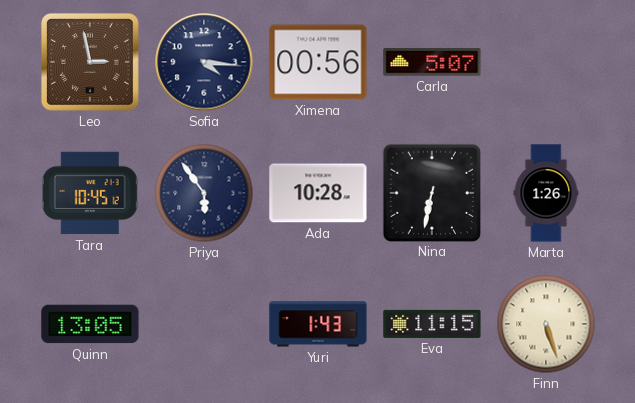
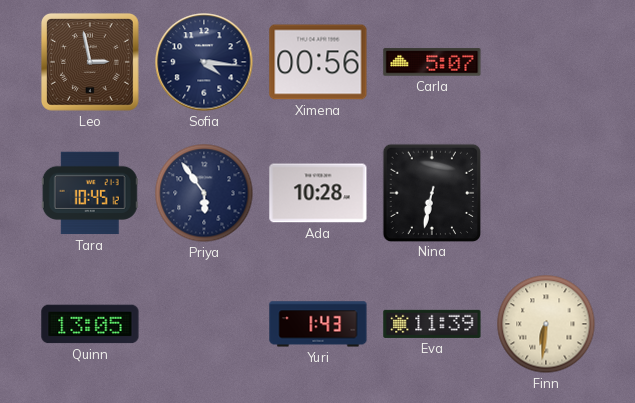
Marta: 1:26 -> none (546, 193)
Eva: 11:15 -> 11:39 (432, 324)
Finn: 5:27 -> 6:31 (546, 324)
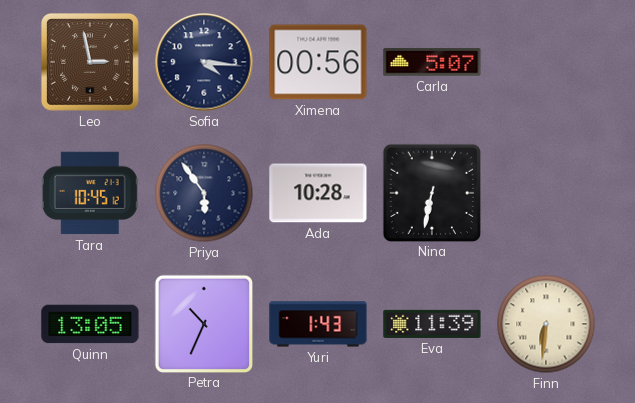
Petra: none -> 10:34 (203, 323)
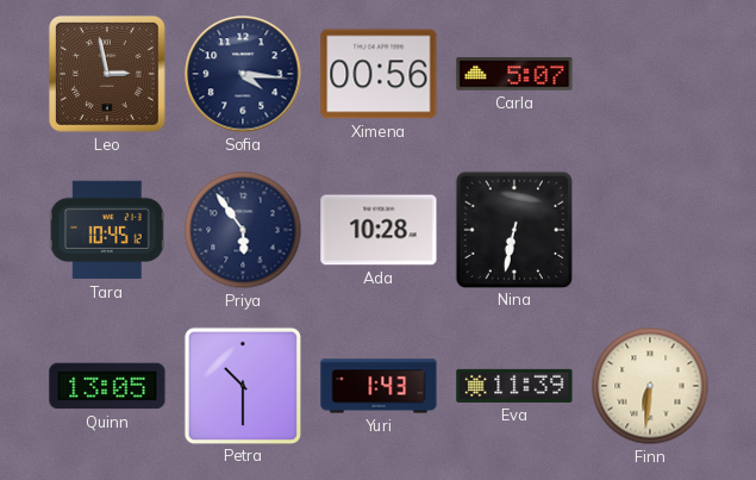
Petra: 10:34 -> 10:30 (242, 385)
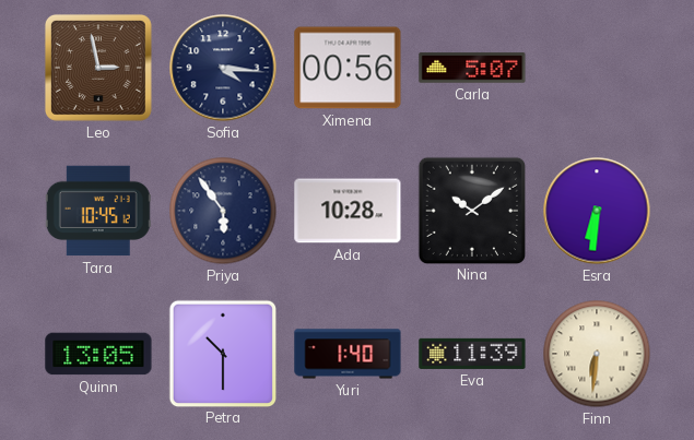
Nina: 6:32 -> 10:09 (471, 210)
Esra: none -> 6:31 (597, 211)
Yuri: 1:43 -> 1:40 (348, 354)
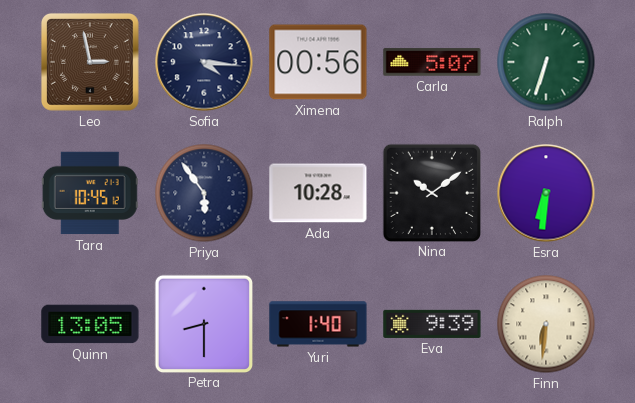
Ralph: none -> 6:33 (546, 62)
Petra: 10:30 -> 8:30 (203, 323)
Eva: 11:39 -> 9:39 (432, 324)
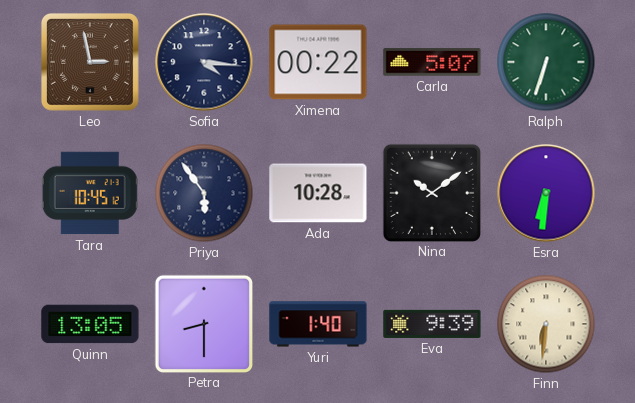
Ximena: 00:56 -> 00:22 (318, 62)
